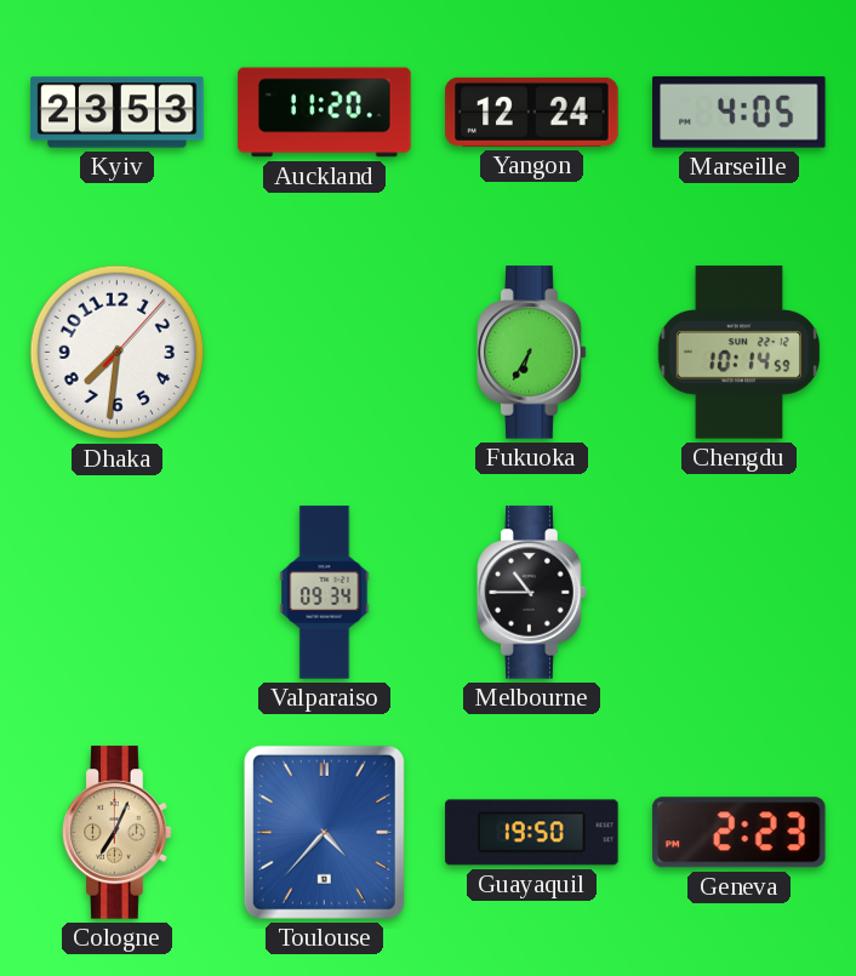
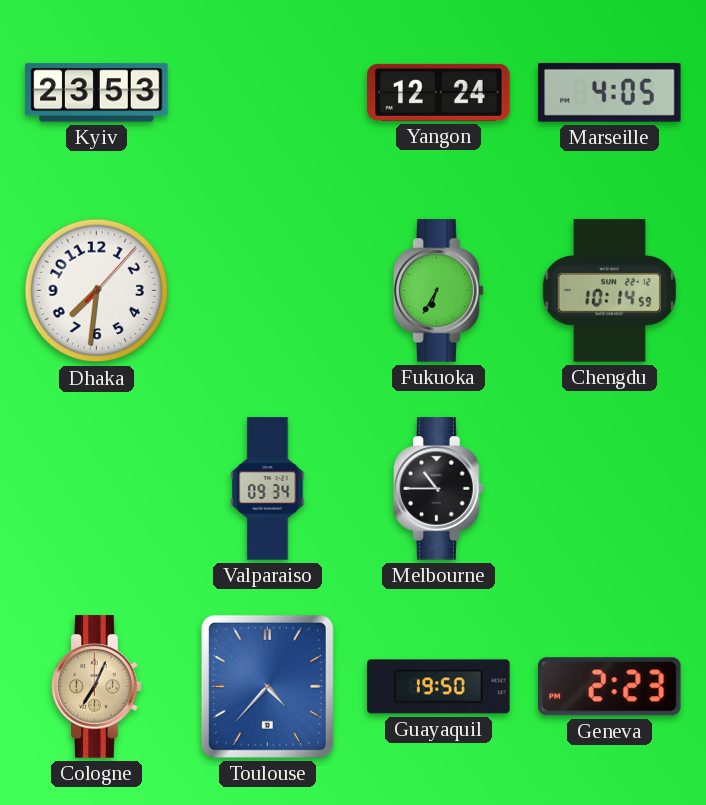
Auckland: 11:20 -> none (325, 113)
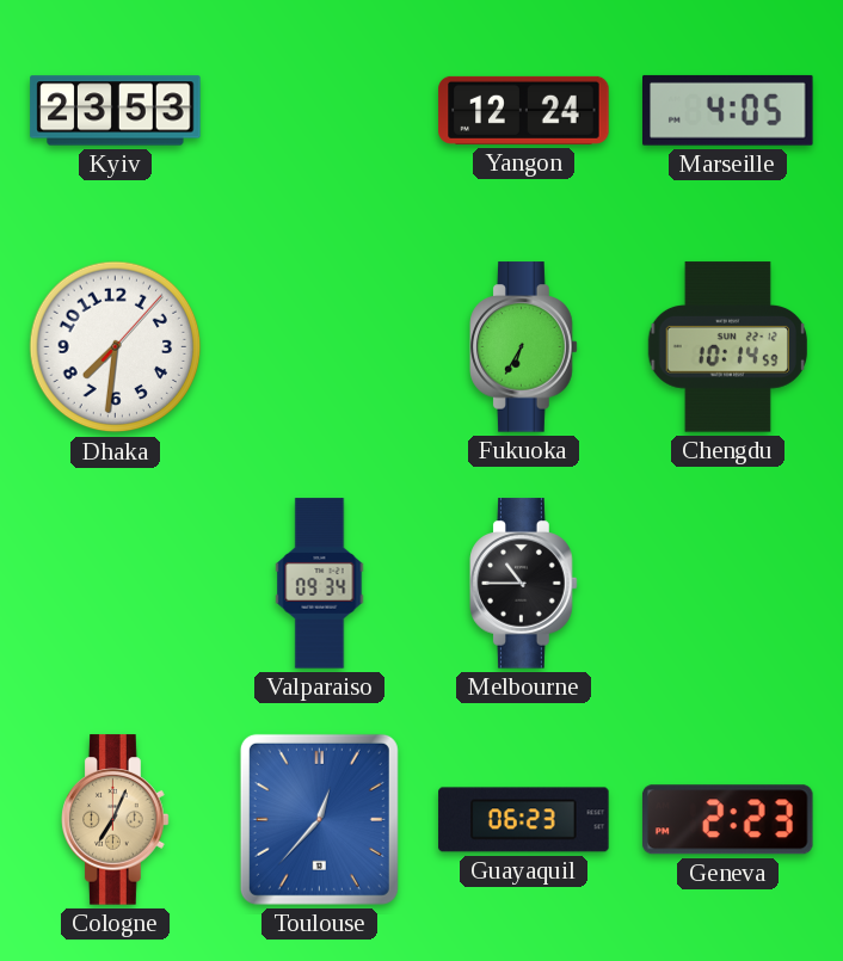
Toulouse: 4:37 -> 12:37 (319, 819)
Guayaquil: 19:50 -> 06:23 (524, 820)
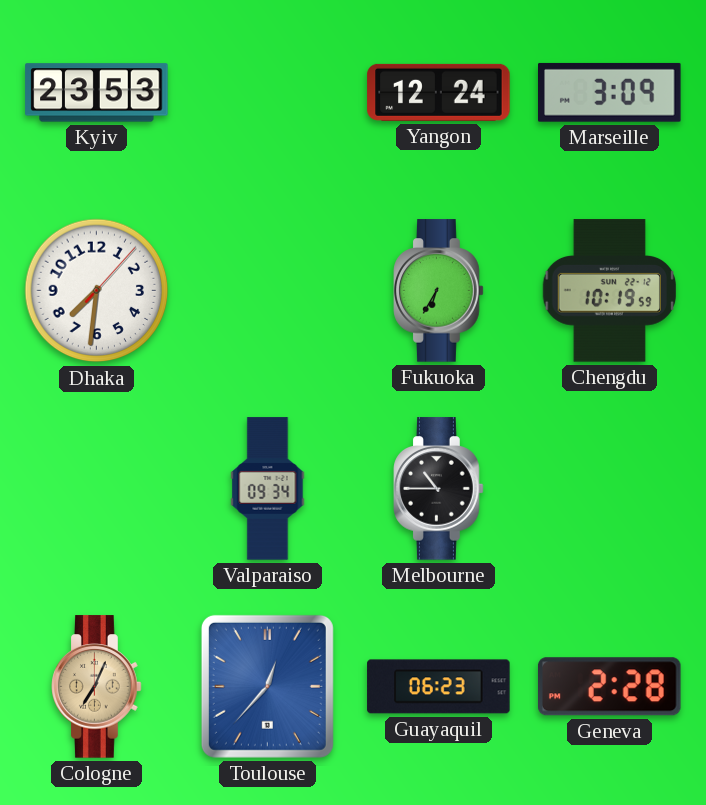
Marseille: 4:05 -> 3:09 (610, 92)
Chengdu: 10:14 -> 10:19 (609, 291)
Geneva: 2:23 -> 2:28 (609, 687)
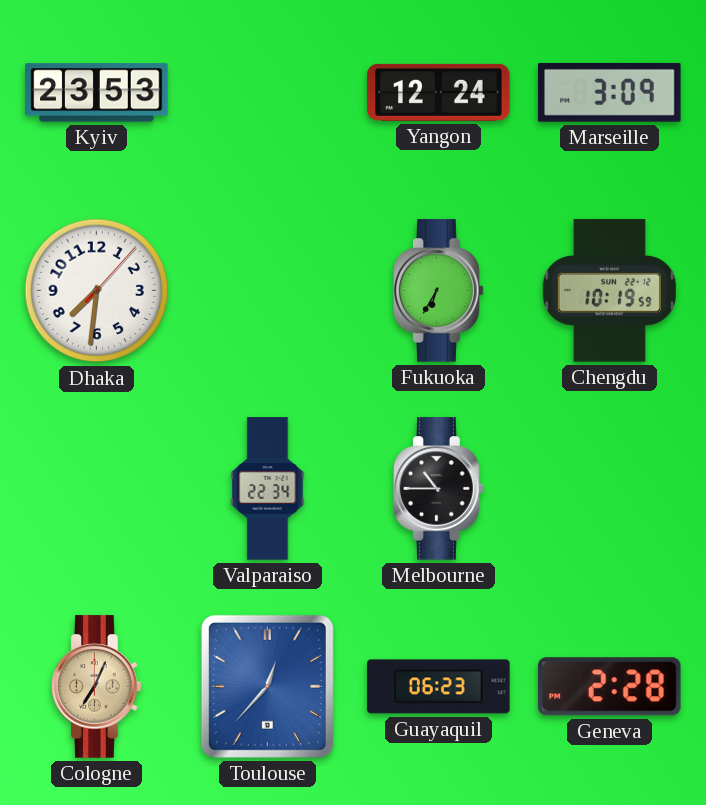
Valparaiso: 09:34 -> 22:34 (268, 489)
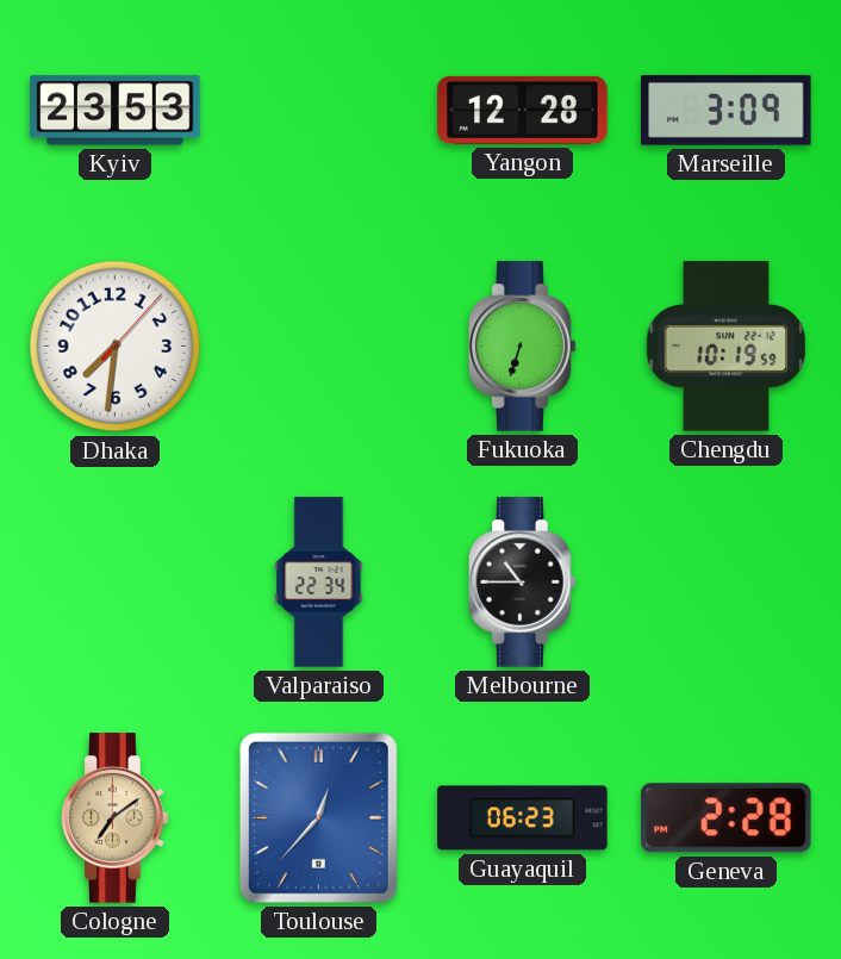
Yangon: 12:24 -> 12:28 (523, 110)
Fukuoka: 6:35 -> 6:33 (523, 347)
Cologne: 7:04 -> 7:09 (116, 818)
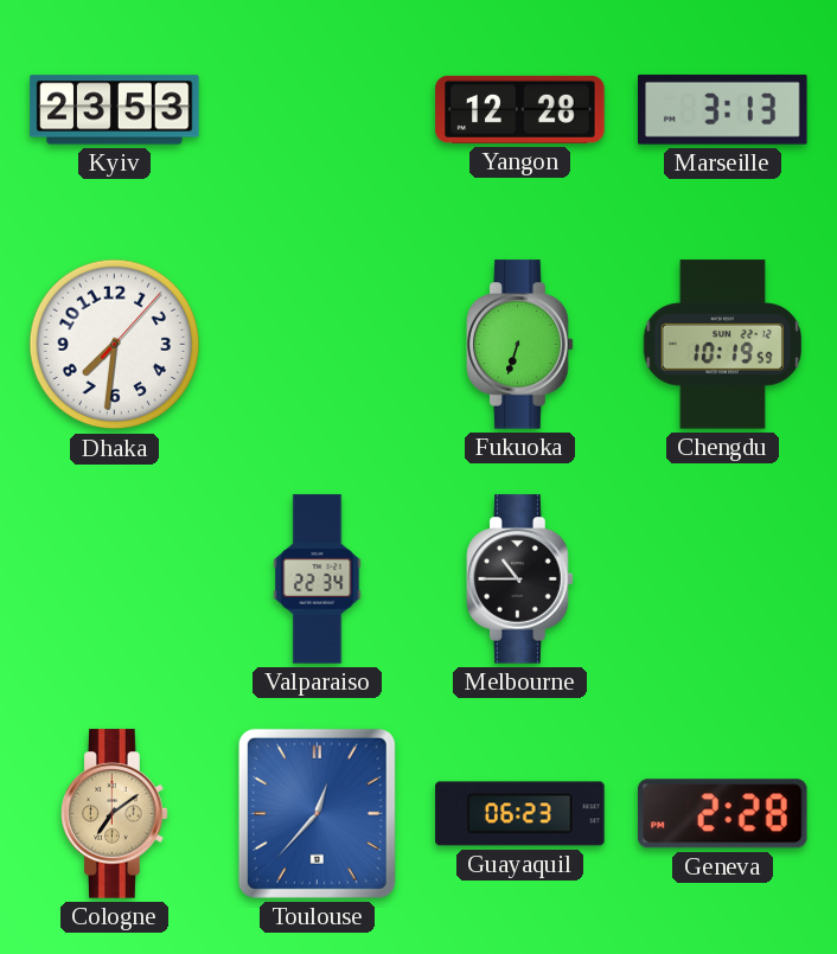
Marseille: 3:09 -> 3:13 (723, 109)
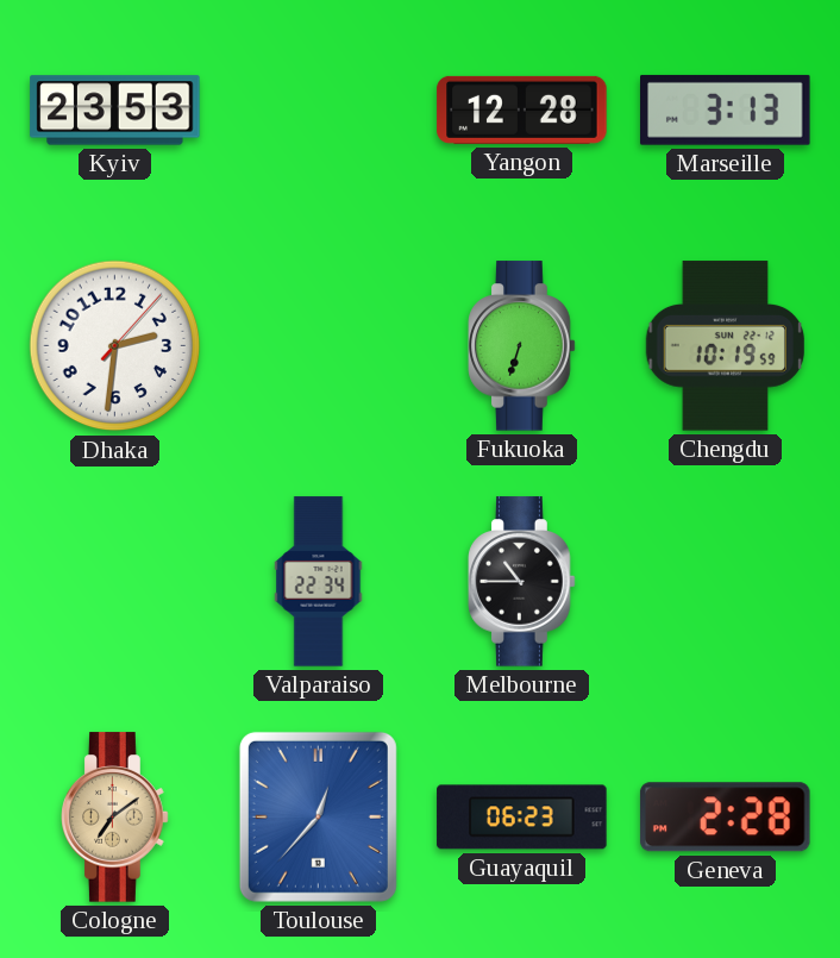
Dhaka: 7:31 -> 2:31 (115, 346)
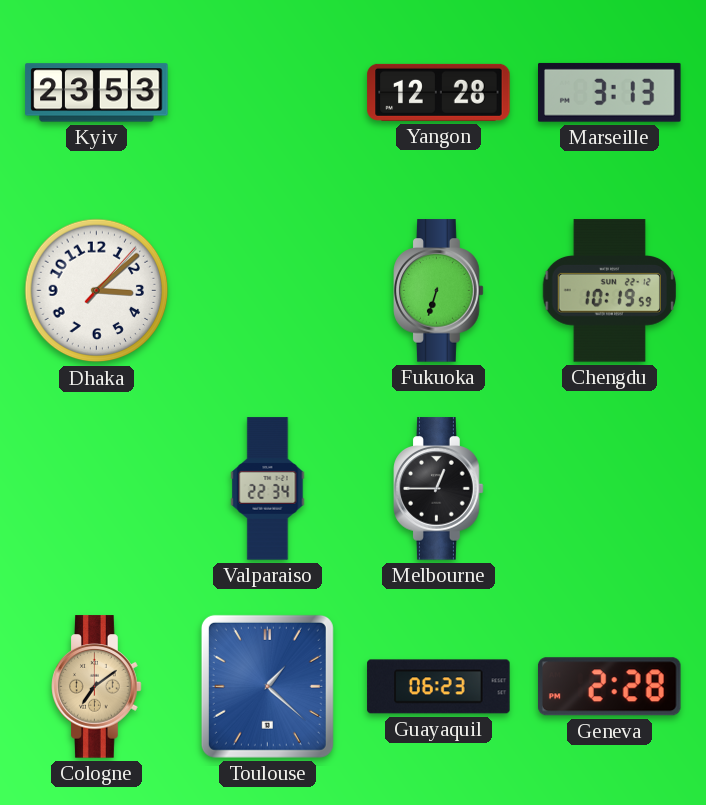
Dhaka: 2:31 -> 3:08 (97, 291)
Melbourne: 10:45 -> 12:45 (439, 489)
Toulouse: 12:37 -> 1:22 (267, 686)
